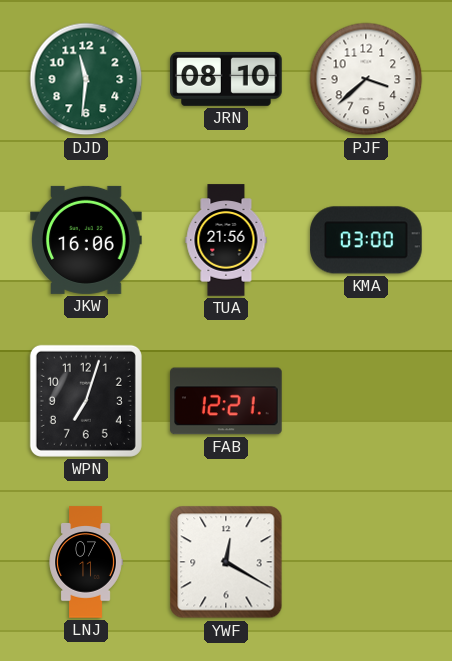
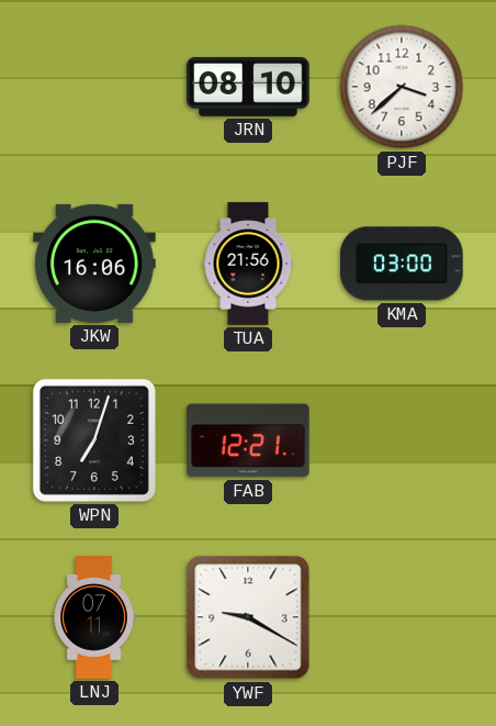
DJD: 11:31 -> none (86, 79)
YWF: 12:20 -> 9:20 (248, 617)
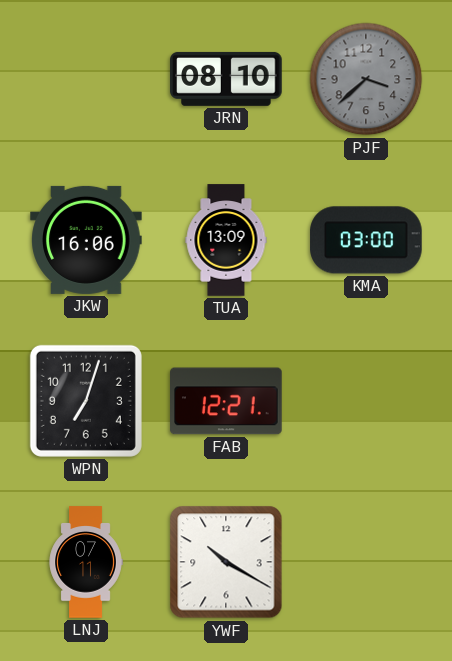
PJF dial: white -> grey (366, 79)
TUA: 21:56 -> 13:09 (226, 240)
YWF: 9:20 -> 10:20 (226, 562)
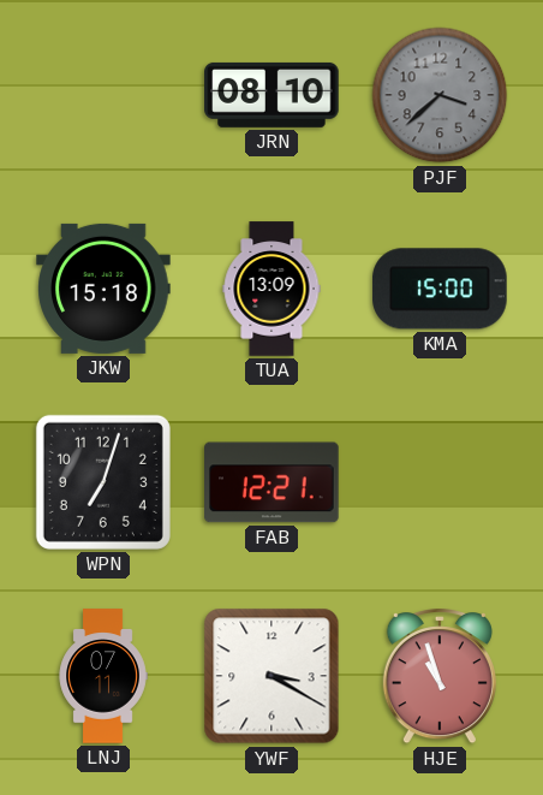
JKW: 16:06 -> 15:18 (103, 289)
KMA: 03:00 -> 15:00 (440, 289)
YWF: 10:20 -> 3:20 (271, 676)
HJE: none -> 10:57 (440, 677)
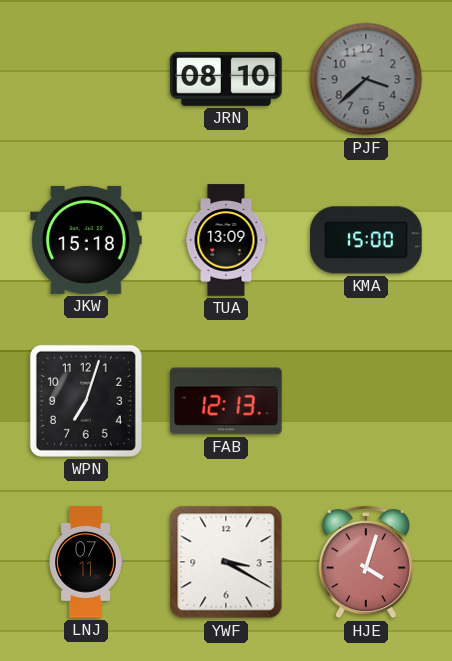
FAB: 12:21 -> 12:13 (226, 401)
HJE: 10:57 -> 4:03 (366, 563)
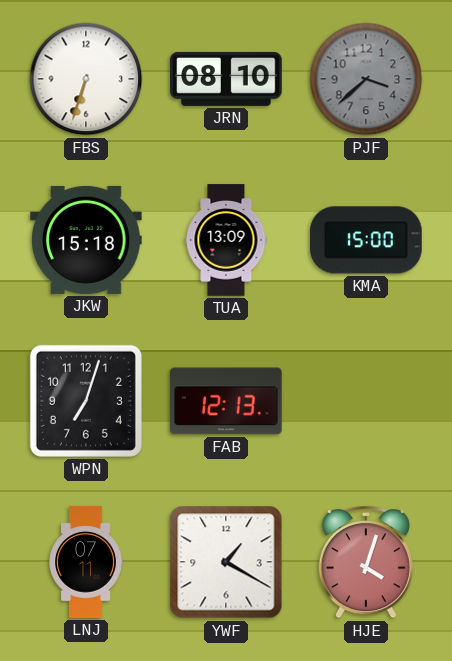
FBS: none -> 6:33 (86, 79)
YWF: 3:20 -> 1:20 (226, 562)
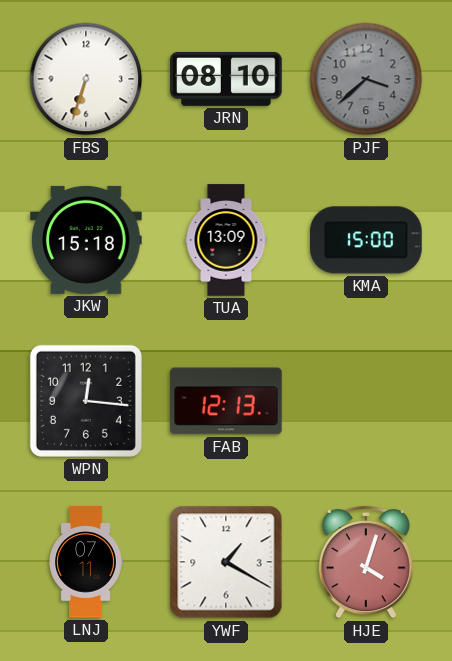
WPN: 7:03 -> 12:16 (86, 401)
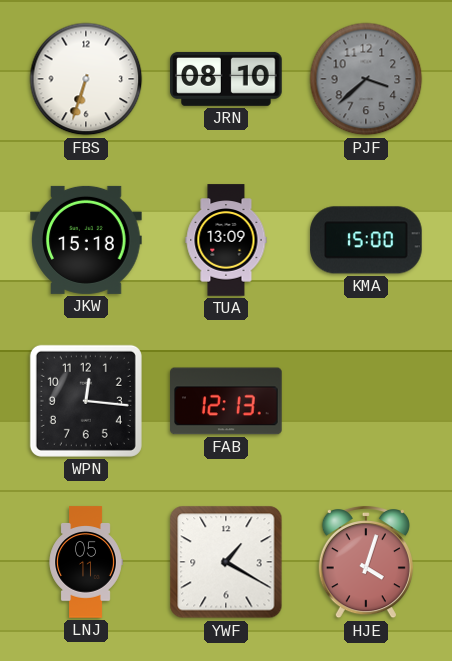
LNJ: 07:11 -> 05:11 (86, 562)
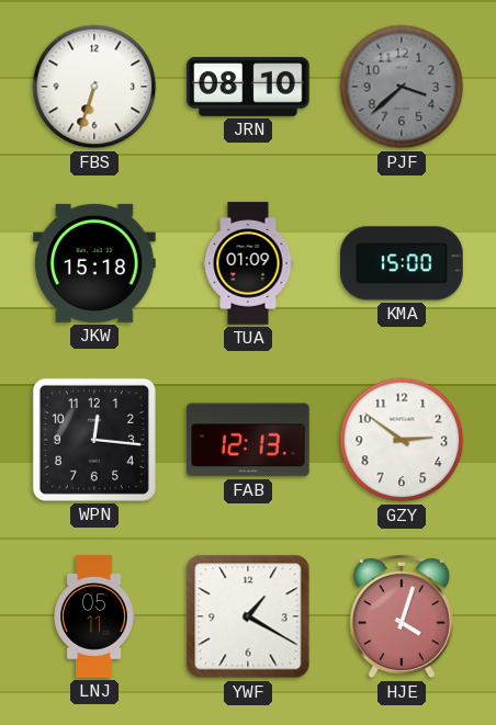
TUA: 13:09 -> 01:09 (248, 263)
GZY: none -> 2:51 (402, 440)
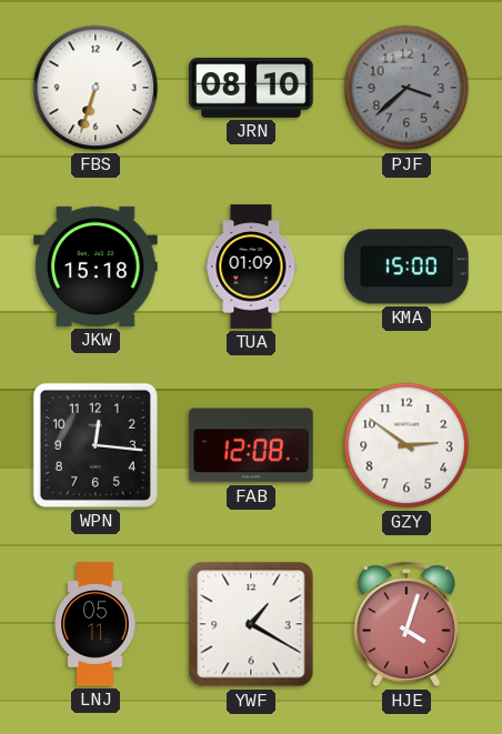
FAB: 12:13 -> 12:08 (251, 445)
